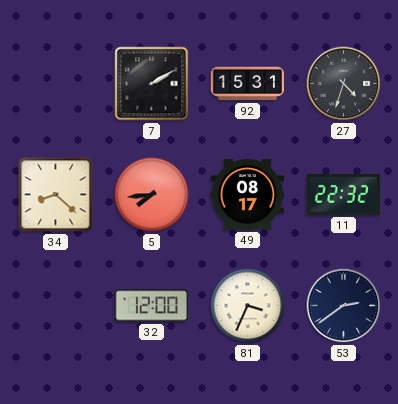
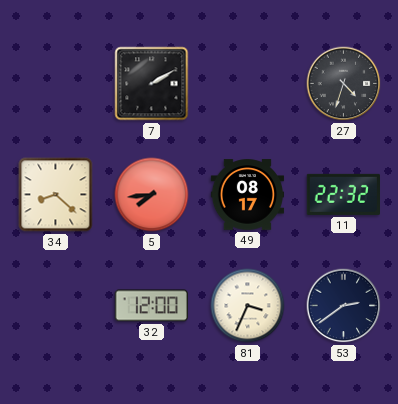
92: 15:31 -> none (247, 84)
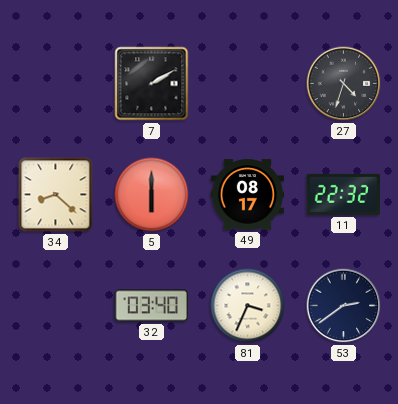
5: 7:44 -> 6:00 (152, 195)
32: 12:00 -> 03:40 (151, 306)
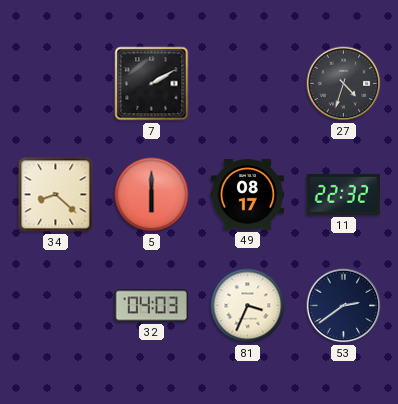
32: 03:40 -> 04:03 (151, 306)
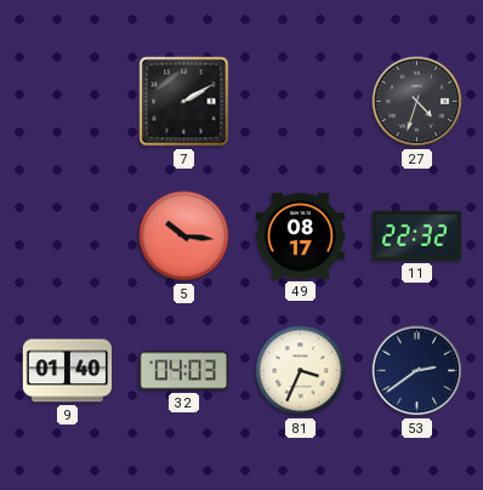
34: 8:22 -> none (56, 195)
5: 6:00 -> 10:16 (184, 237)
9: none -> 01:40 (67, 371)
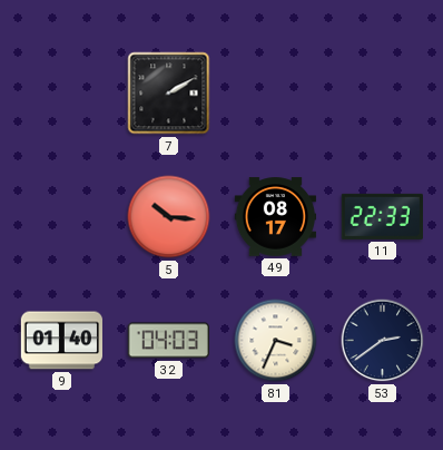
27: 4:33 -> none (417, 102)
11: 22:32 -> 22:33 (382, 216)
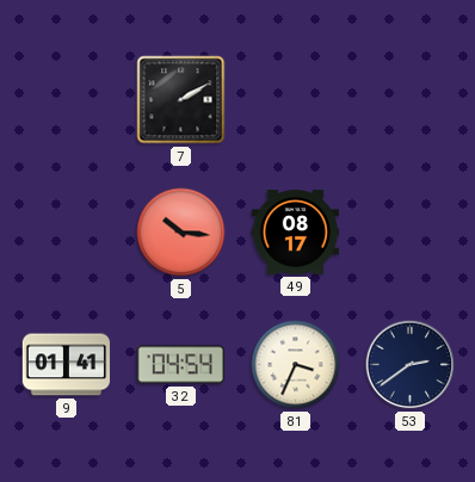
11: 22:33 -> none (382, 216)
9: 01:40 -> 01:41 (66, 365)
32: 04:03 -> 04:54 (180, 365)
